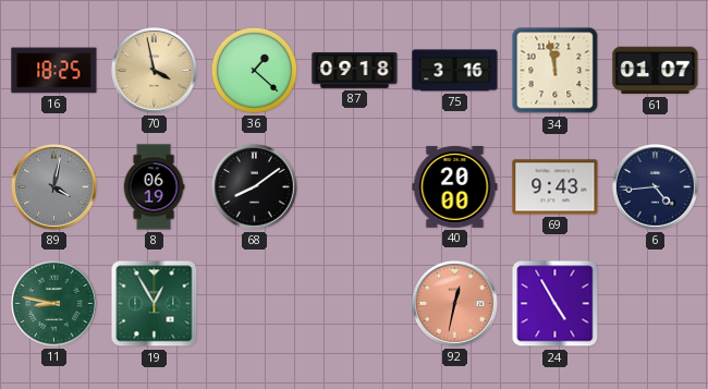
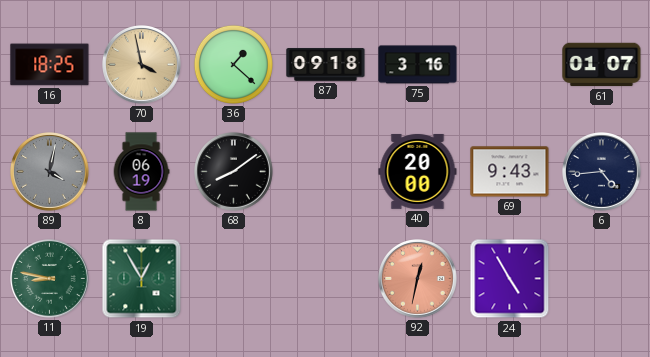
34: 11:58 -> none (556, 71)
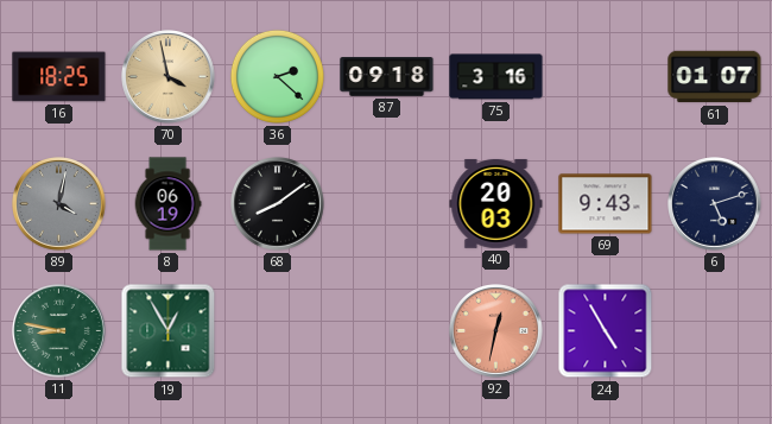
36: 1:22 -> 2:22 (277, 76)
40: 20:00 -> 20:03 (496, 203)
6: 4:44 -> 5:12 (715, 204)
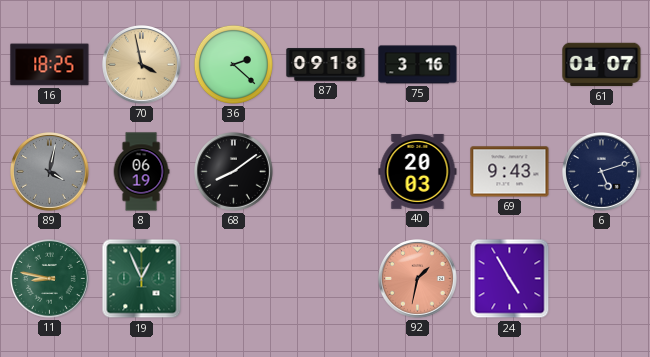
19: 12:55 -> 12:56 (142, 279)
92: 12:32 -> 1:32 (418, 279)
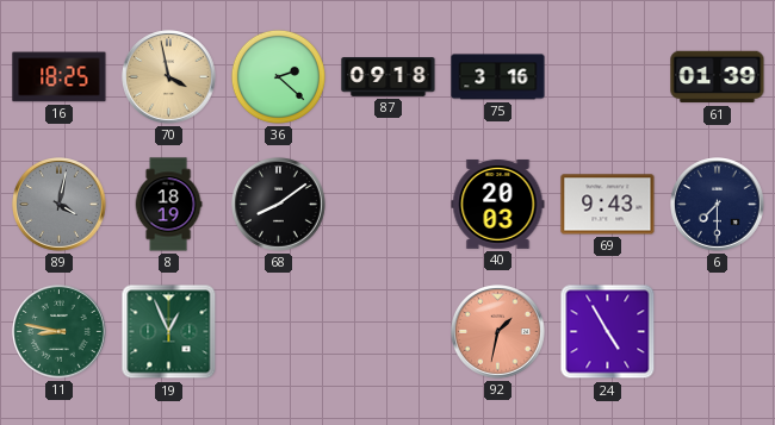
61: 01:07 -> 01:39 (718, 77)
8: 06:19 -> 18:19 (168, 205)
6: 5:12 -> 7:30 (718, 205)
